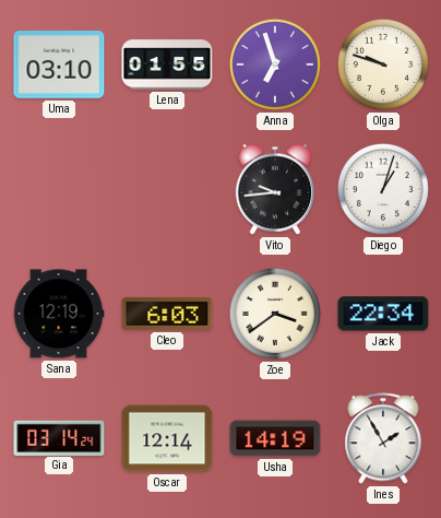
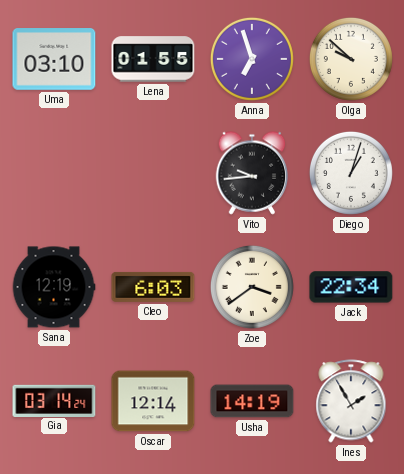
Olga: 9:48 -> 9:52 (351, 59)
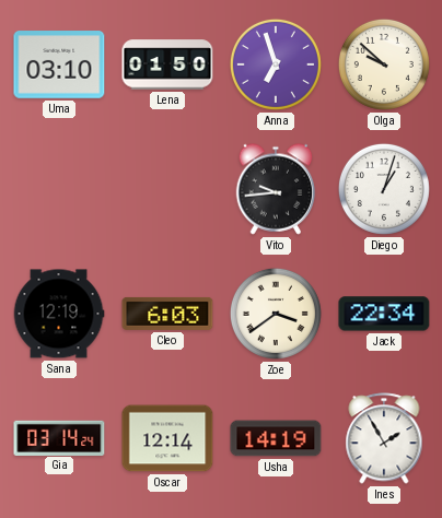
Lena: 01:55 -> 01:50 (167, 64)
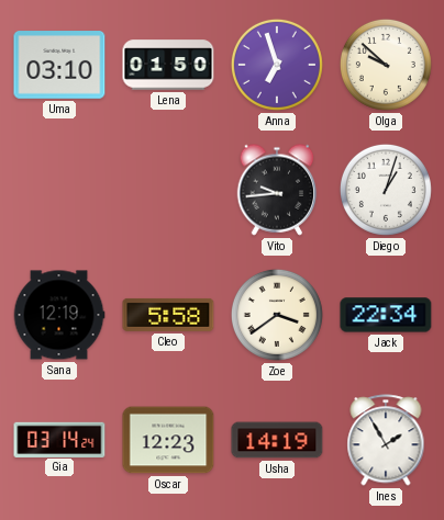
Cleo: 6:03 -> 5:58 (168, 315)
Oscar: 12:14 -> 12:23 (168, 440)
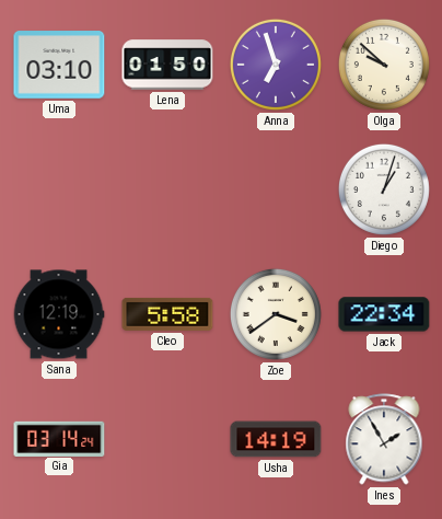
Vito: 9:44 -> none (277, 190)
Oscar: 12:23 -> none (168, 440)
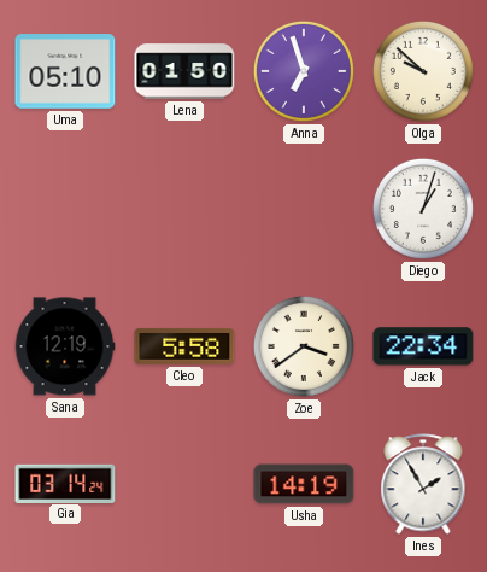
Uma: 03:10 -> 05:10 (65, 71)
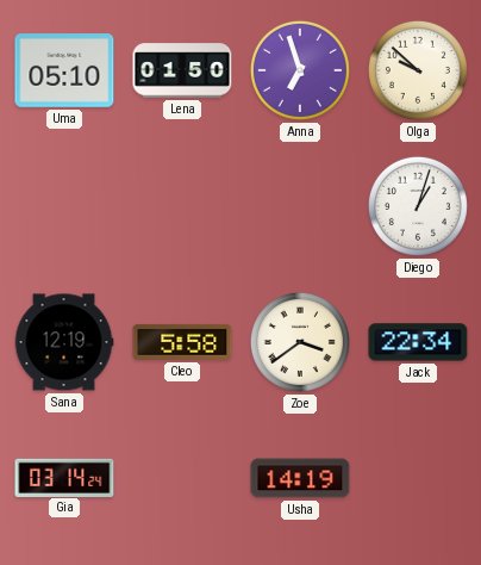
Ines: 1:55 -> none (423, 484)
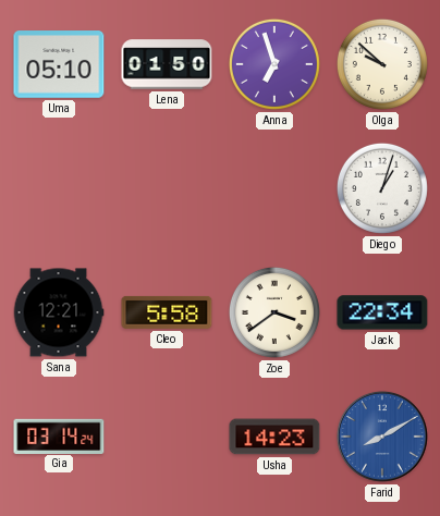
Sana: 12:19 -> 12:21 (59, 312)
Usha: 14:19 -> 14:23 (274, 437)
Farid: none -> 8:10 (383, 438)
